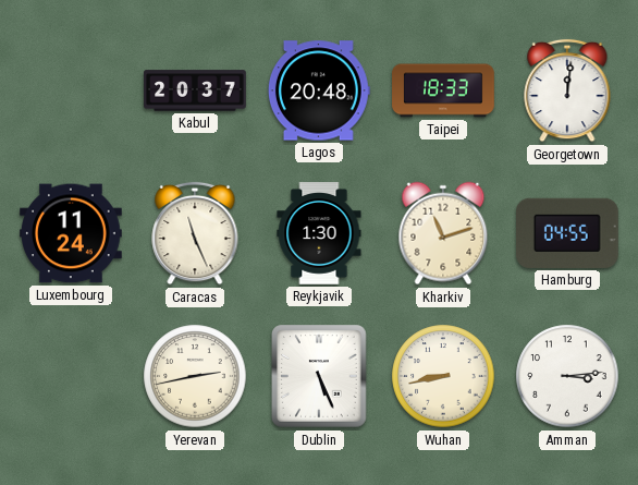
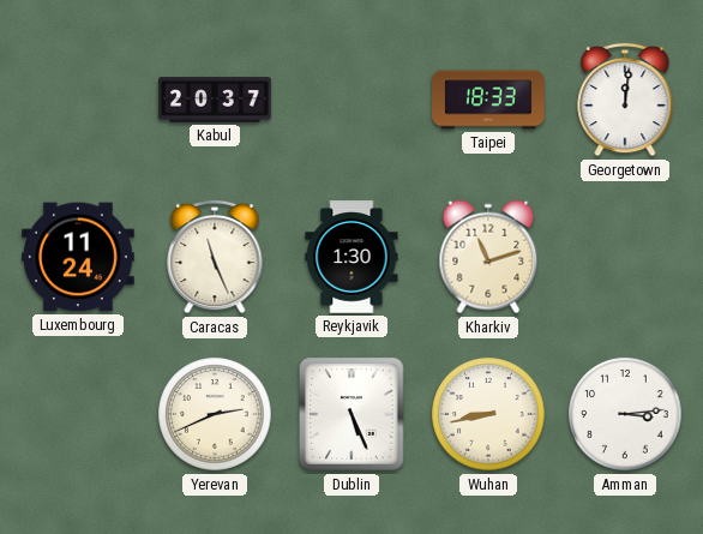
Lagos: 20:48 -> none (319, 90)
Hamburg: 04:55 -> none (568, 233)
Yerevan: 2:43 -> 2:41 (215, 414)
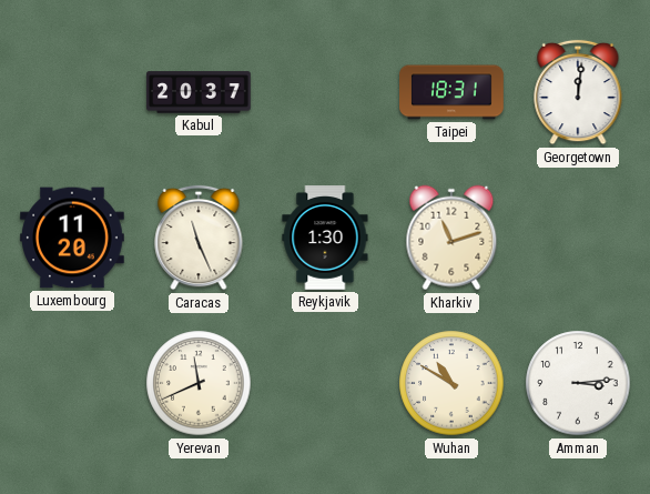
Taipei: 18:33 -> 18:31 (451, 92)
Luxembourg: 11:24 -> 11:20 (72, 238)
Yerevan: 2:41 -> 11:41 (199, 383)
Dublin: 5:26 -> none (353, 414)
Wuhan: 8:43 -> 10:50 (451, 383)
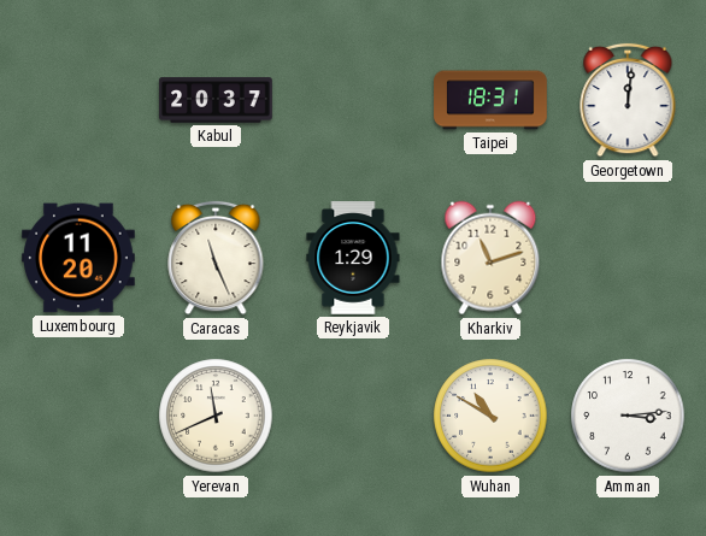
Reykjavik: 1:30 -> 1:29 (353, 258)
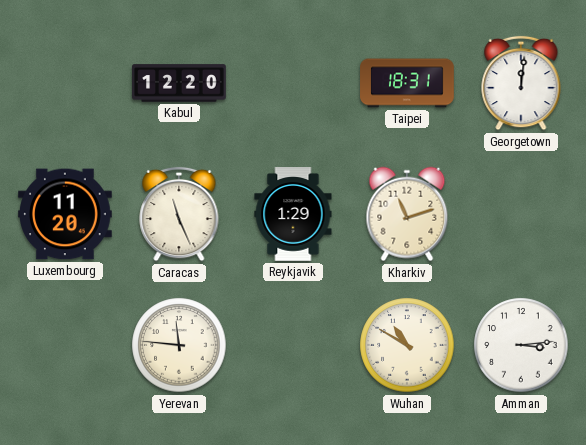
Kabul: 20:37 -> 12:20 (179, 83)
Yerevan: 11:41 -> 11:46 (179, 345)
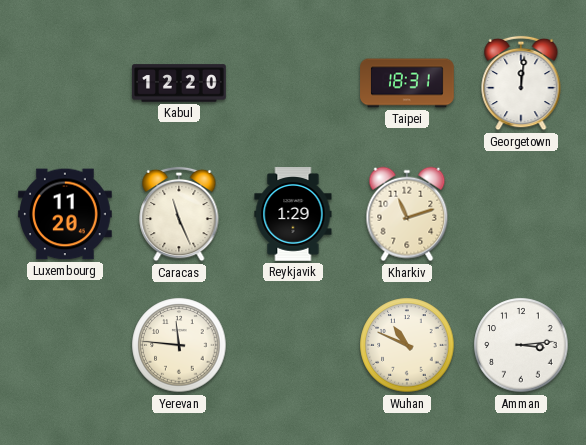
Wuhan: 10:50 -> 10:49 (407, 345)
